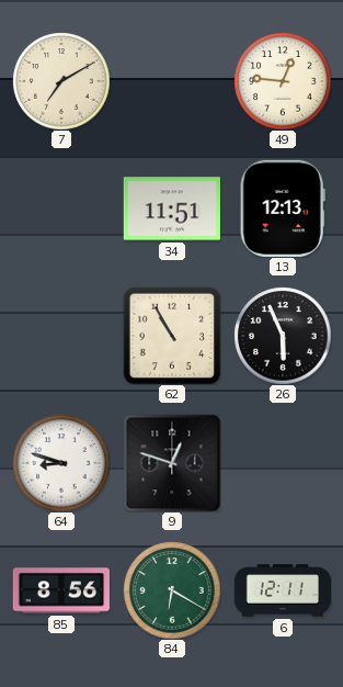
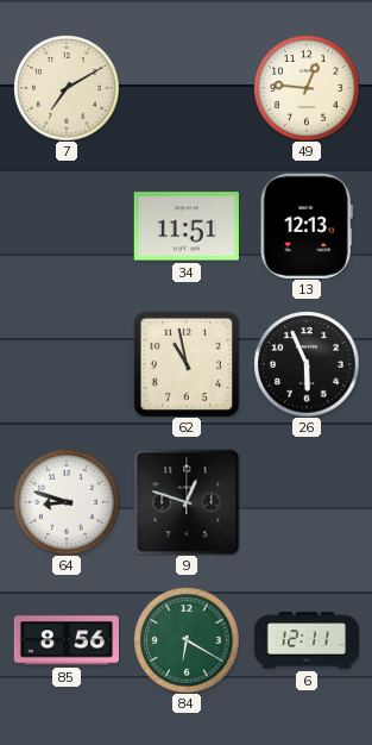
62: 10:55 -> 10:58 (187, 364)
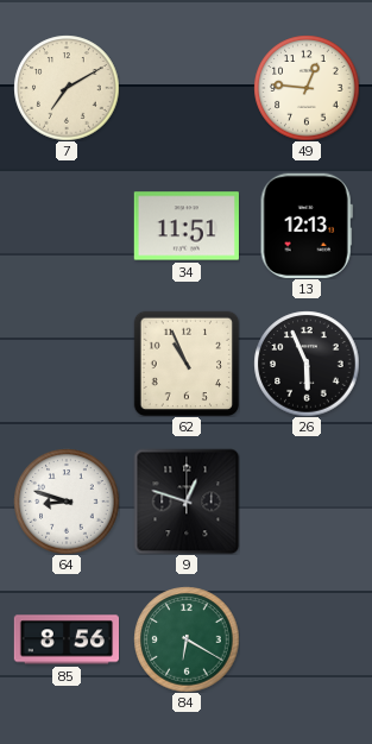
62: 10:58 -> 10:56 (187, 364)
6: 12:11 -> none (305, 640)
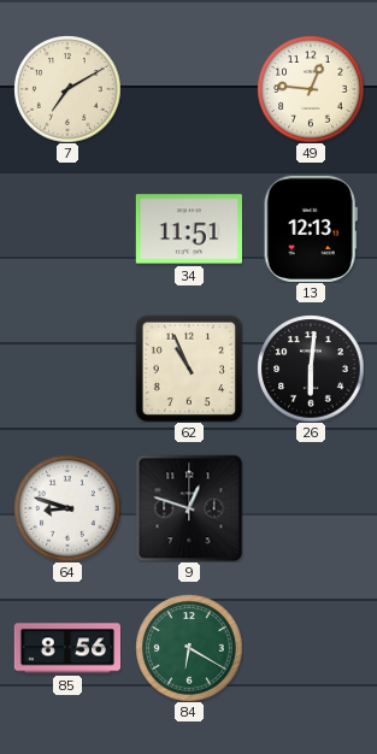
26: 5:56 -> 6:01 (311, 369)
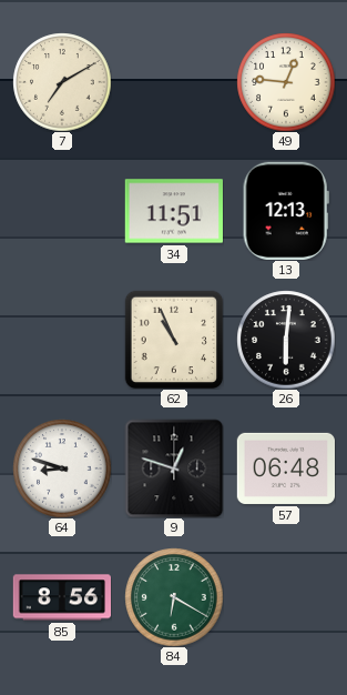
57: none -> 06:48 (285, 469)
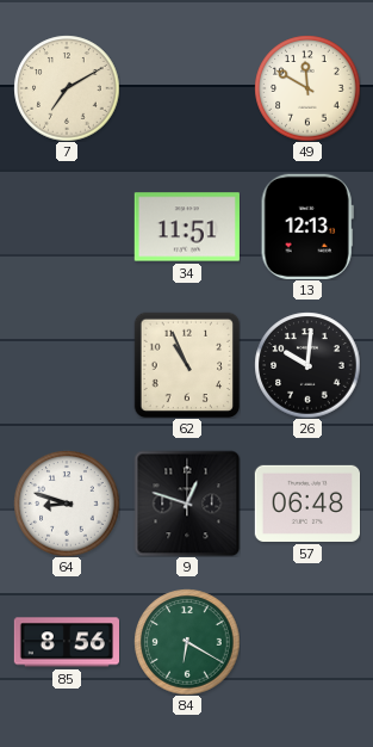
49: 12:46 -> 11:50 (307, 88)
26: 6:01 -> 10:01 (307, 365)
